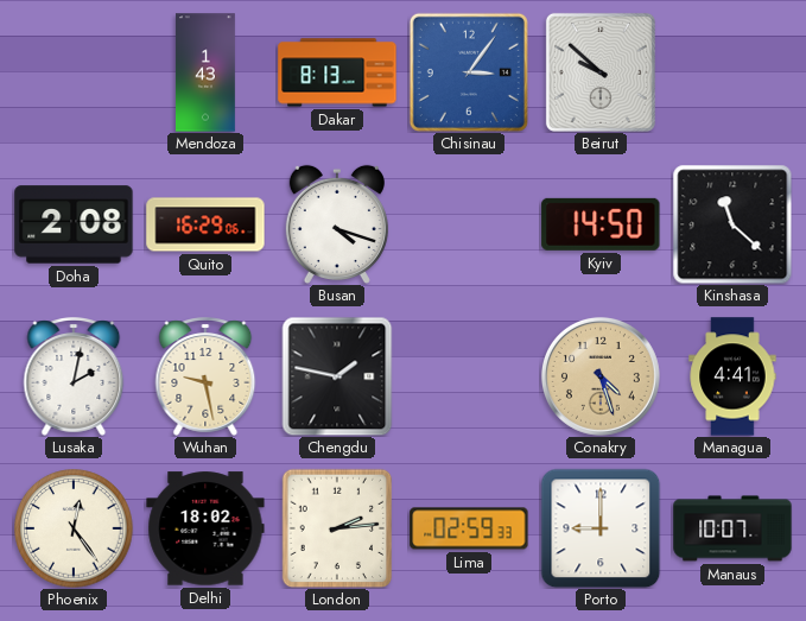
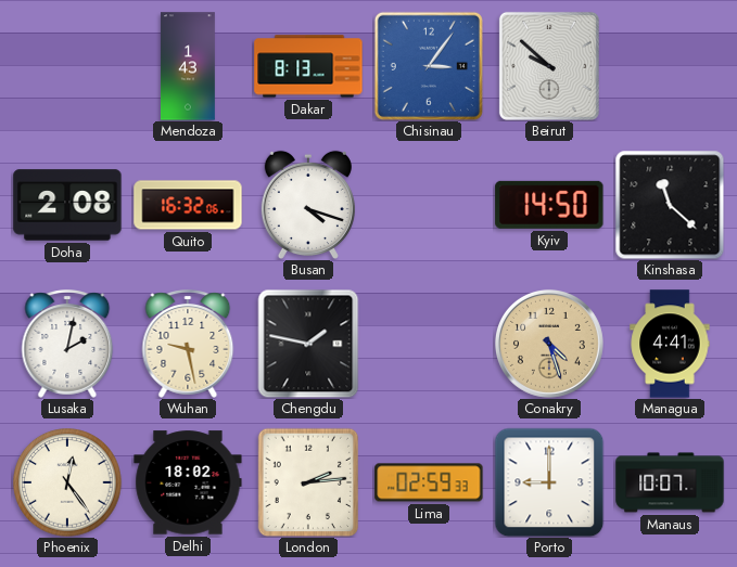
Quito: 16:29 -> 16:32 (188, 205)
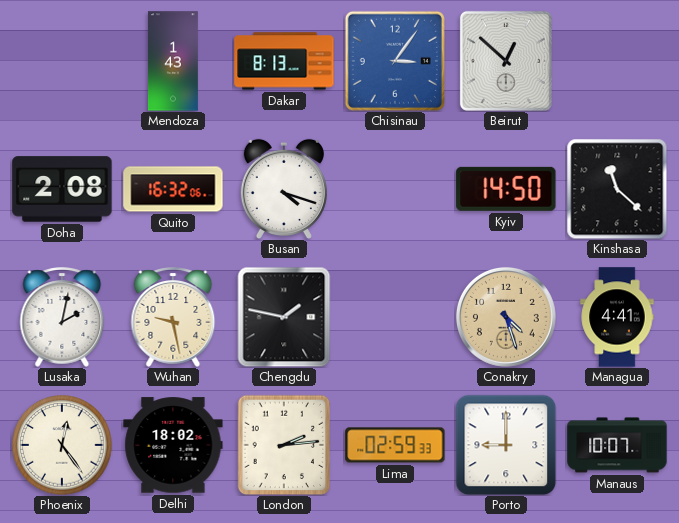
Beirut: 9:52 -> 12:52 (506, 61)
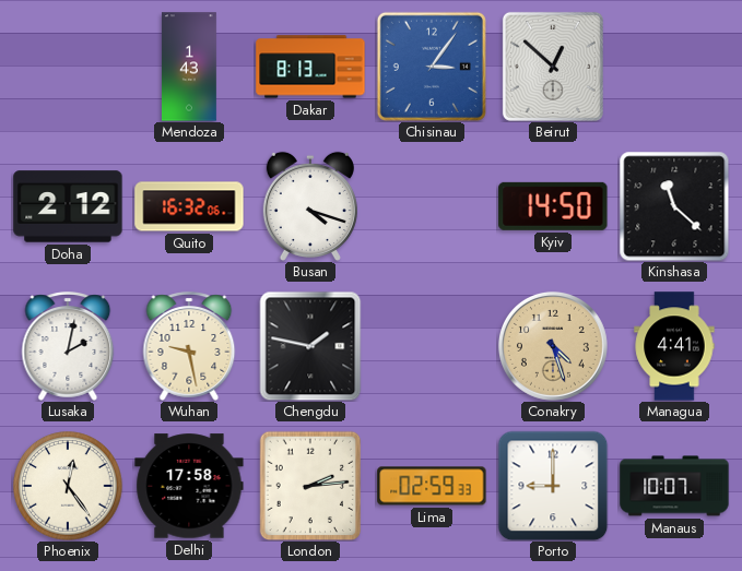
Doha: 2:08 -> 2:12 (68, 206)
Delhi: 18:02 -> 17:58 (189, 486)
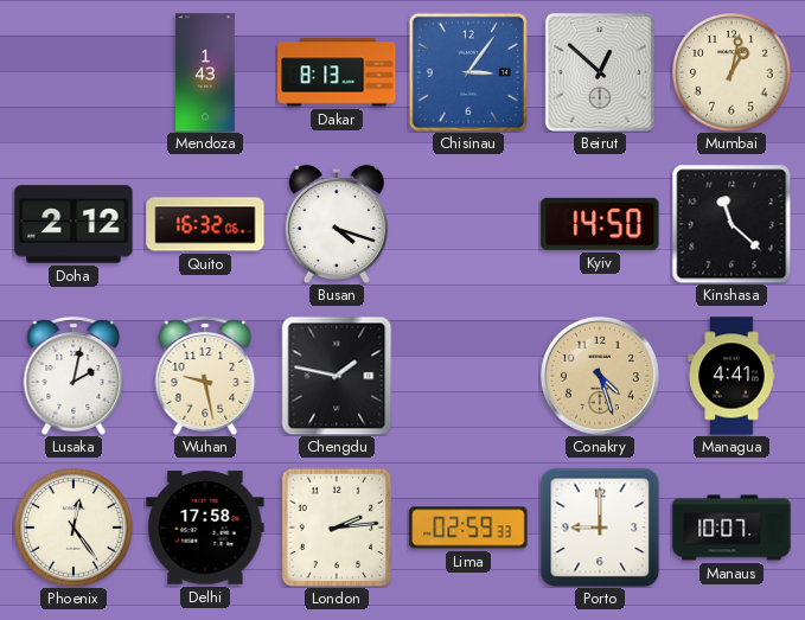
Mumbai: none -> 1:02 (731, 72)
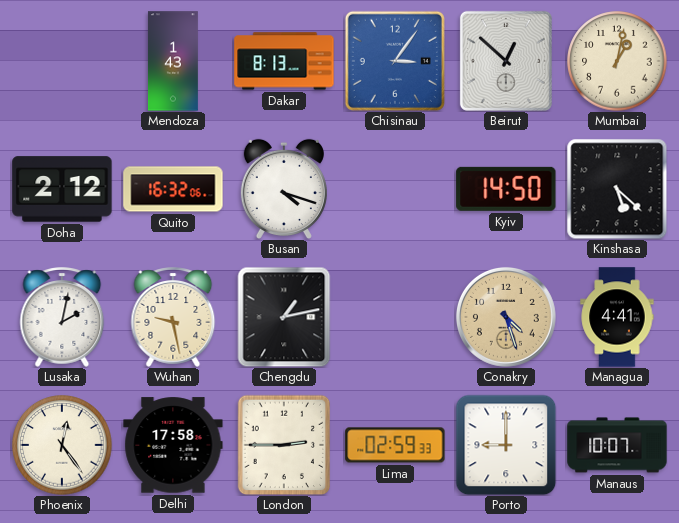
Kinshasa: 11:22 -> 5:22 (617, 189)
Chengdu: 1:47 -> 1:13 (284, 317)
London: 2:14 -> 2:45 (284, 445)
